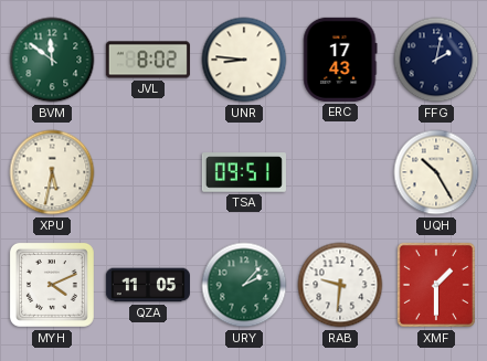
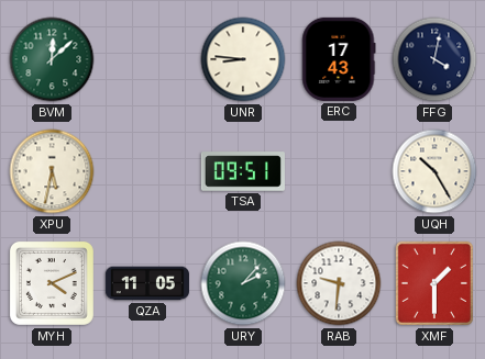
BVM: 11:51 -> 12:08 (52, 59)
JVL: 8:02 -> none (148, 60)
FFG: 2:02 -> 4:02 (434, 59)
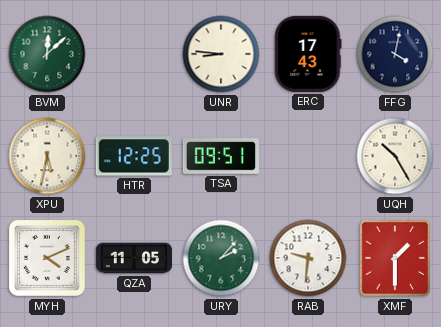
HTR: none -> 12:25 (134, 156)
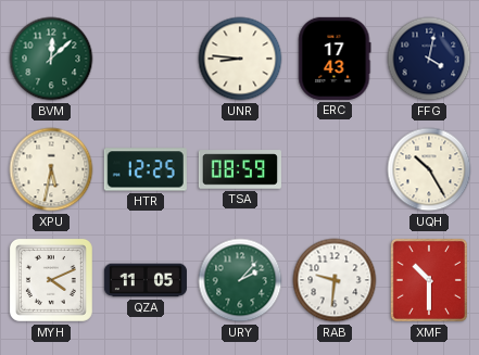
TSA: 09:51 -> 08:59 (240, 169)
XMF: 1:30 -> 10:30 (429, 280)
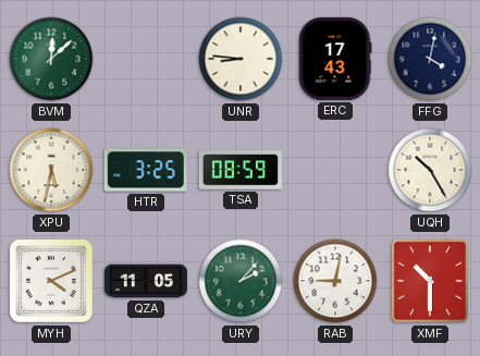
HTR: 12:25 -> 3:25 (146, 170)
RAB: 9:31 -> 9:02 (335, 281)
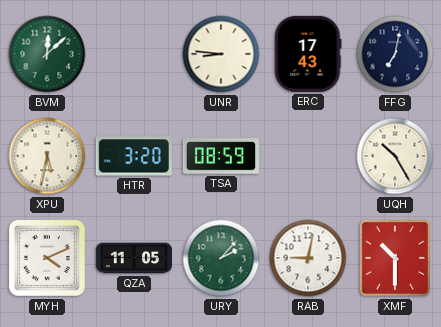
FFG: 4:02 -> 7:02 (395, 54)
HTR: 3:25 -> 3:20 (134, 156)
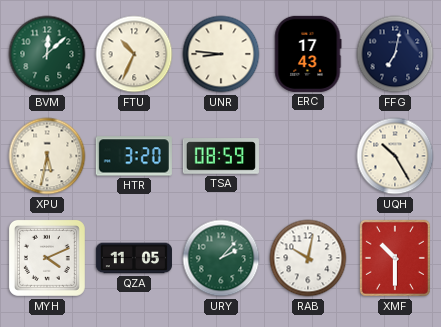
FTU: none -> 10:34 (134, 54)
RAB: 9:02 -> 10:02 (308, 258)
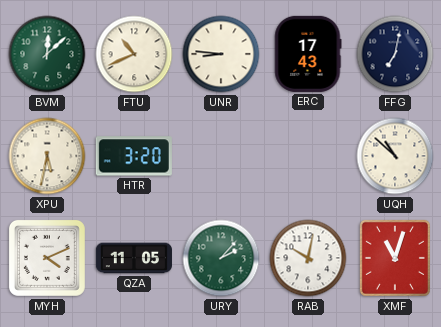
FTU: 10:34 -> 10:41 (134, 54)
TSA: 08:59 -> none (221, 156)
UQH: 10:25 -> 10:52 (395, 156)
XMF: 10:30 -> 11:03 (395, 258)
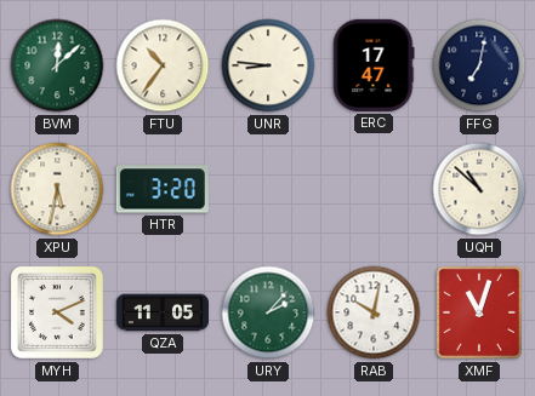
FTU: 10:41 -> 10:36 (163, 65)
ERC: 17:43 -> 17:47 (374, 65)
